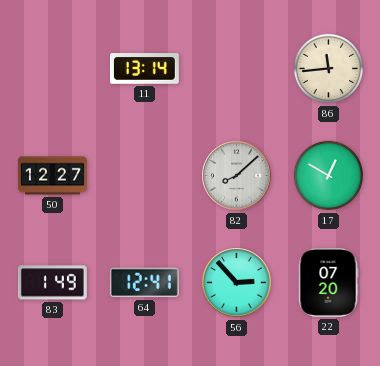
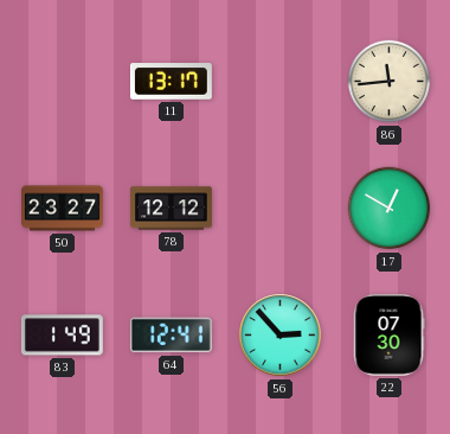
11: 13:14 -> 13:17 (171, 82)
50: 12:27 -> 23:27 (63, 209)
78: none -> 12:12 (172, 209)
82: 8:08 -> none (237, 176)
22: 07:20 -> 07:30 (388, 334)
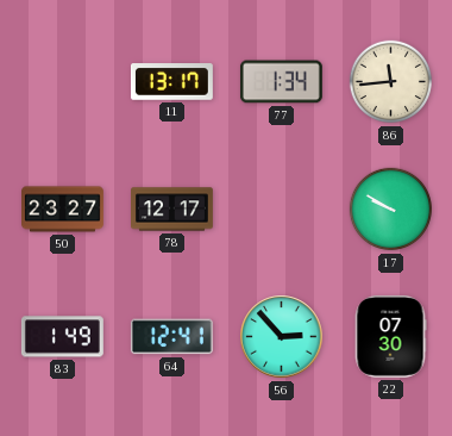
77: none -> 1:34 (281, 82)
78: 12:12 -> 12:17 (172, 210)
17: 12:50 -> 9:50 (391, 210)
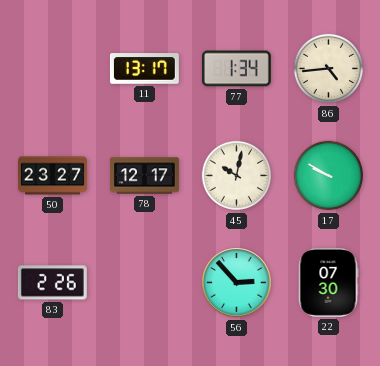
86: 11:44 -> 4:44 (329, 69)
45: none -> 10:02 (237, 176)
83: 1:49 -> 2:26 (52, 283)
64: 12:41 -> none (171, 337)
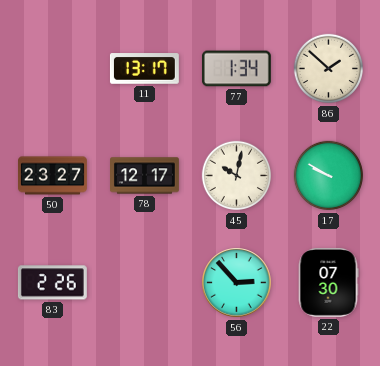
86: 4:44 -> 1:52 (329, 69)
